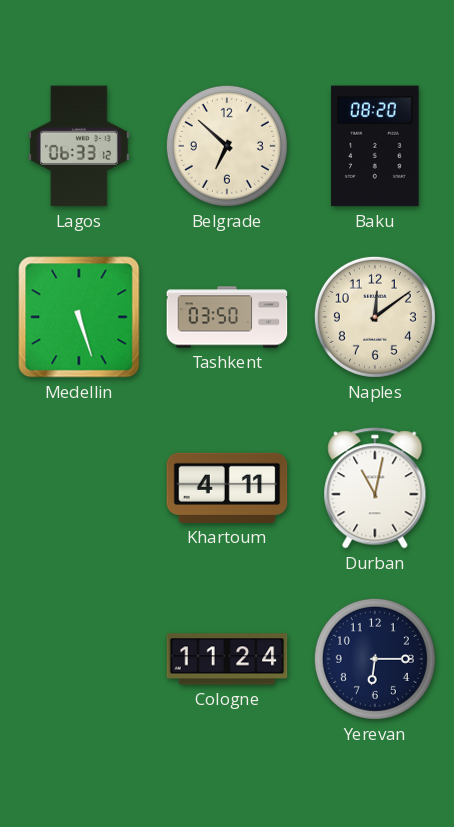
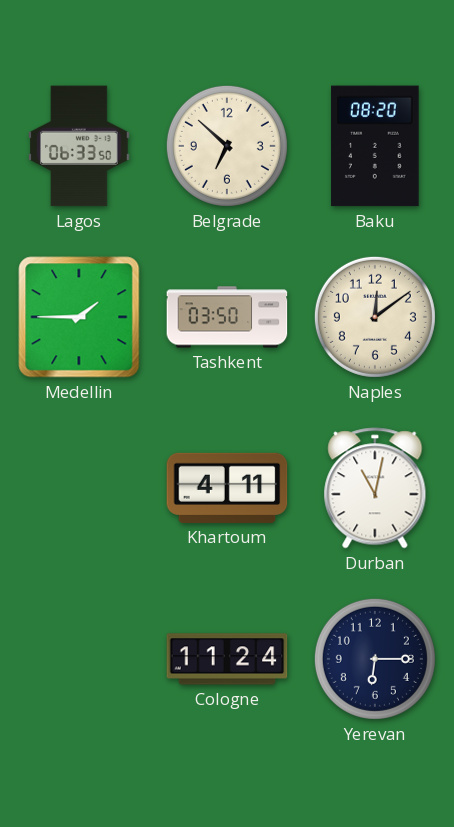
Lagos: 06:33:12 -> 06:33:50 (80, 146)
Medellin: 5:27 -> 1:45 (79, 317)
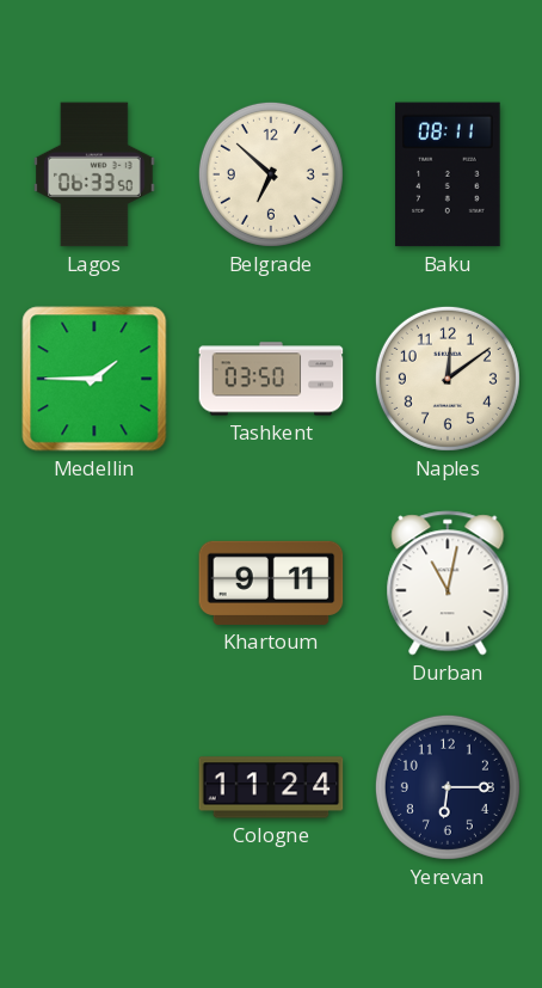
Baku: 08:20 -> 08:11 (448, 174)
Khartoum: 4:11 -> 9:11 (271, 583)
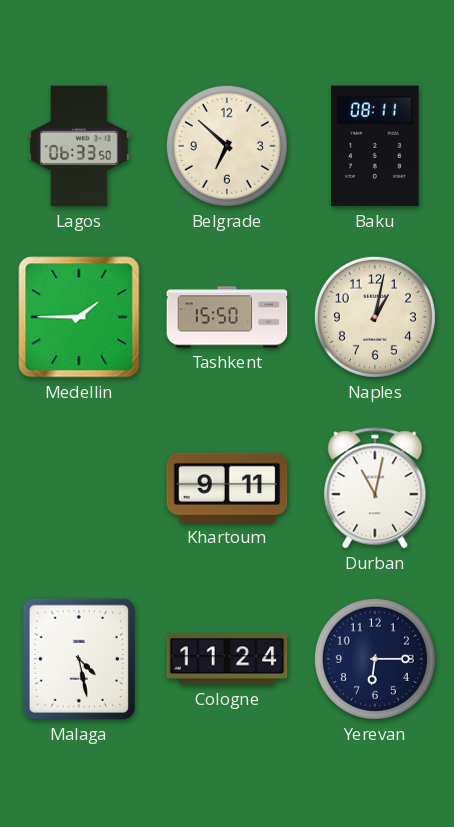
Tashkent: 03:50 -> 15:50 (227, 317)
Naples: 12:09 -> 1:02 (375, 317)
Malaga: none -> 4:28 (79, 659)
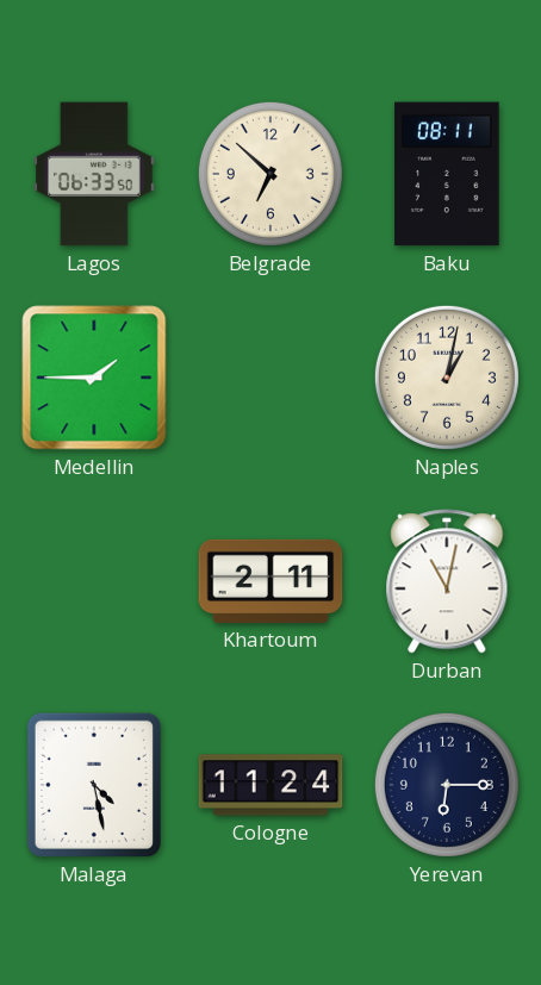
Tashkent: 15:50 -> none (227, 317)
Khartoum: 9:11 -> 2:11 (270, 581)
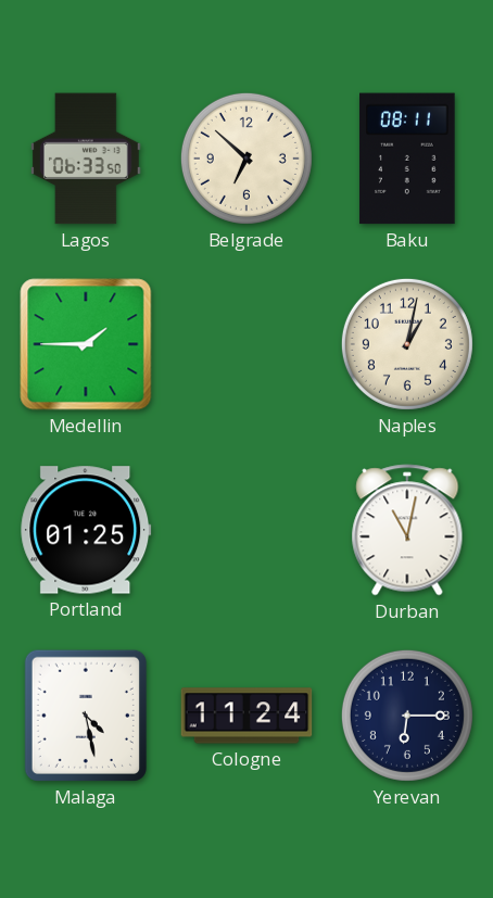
Portland: none -> 01:25 (86, 530)
Khartoum: 2:11 -> none (270, 581)
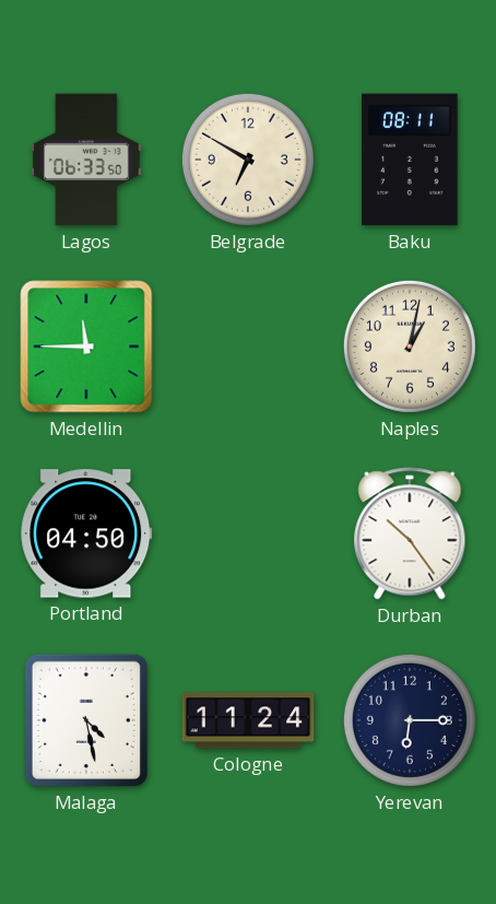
Belgrade: 6:52 -> 6:50 (248, 160)
Medellin: 1:45 -> 11:45 (86, 347)
Portland: 01:25 -> 04:50 (86, 533)
Durban: 11:02 -> 10:24 (410, 533)
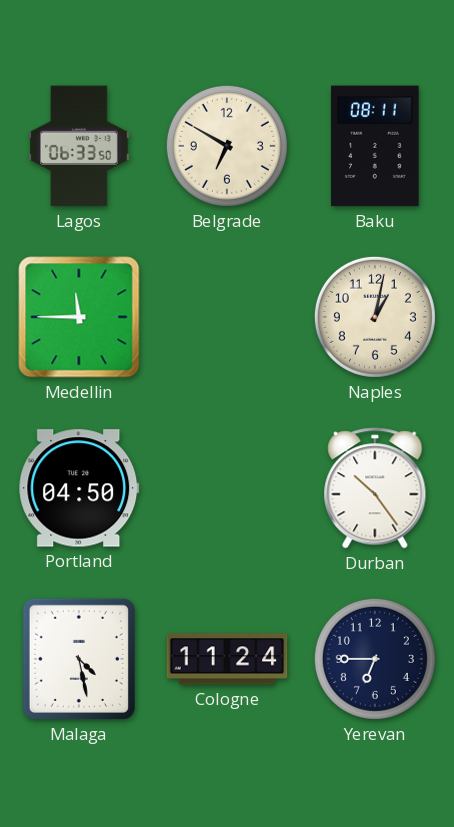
Yerevan: 6:15 -> 6:45 (375, 659)
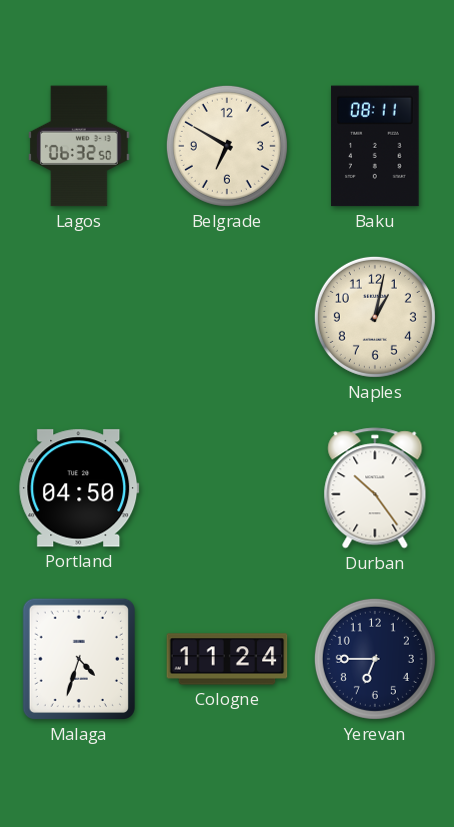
Lagos: 06:33 -> 06:32 (80, 146)
Medellin: 11:45 -> none (79, 317)
Malaga: 4:28 -> 4:33 (79, 659)
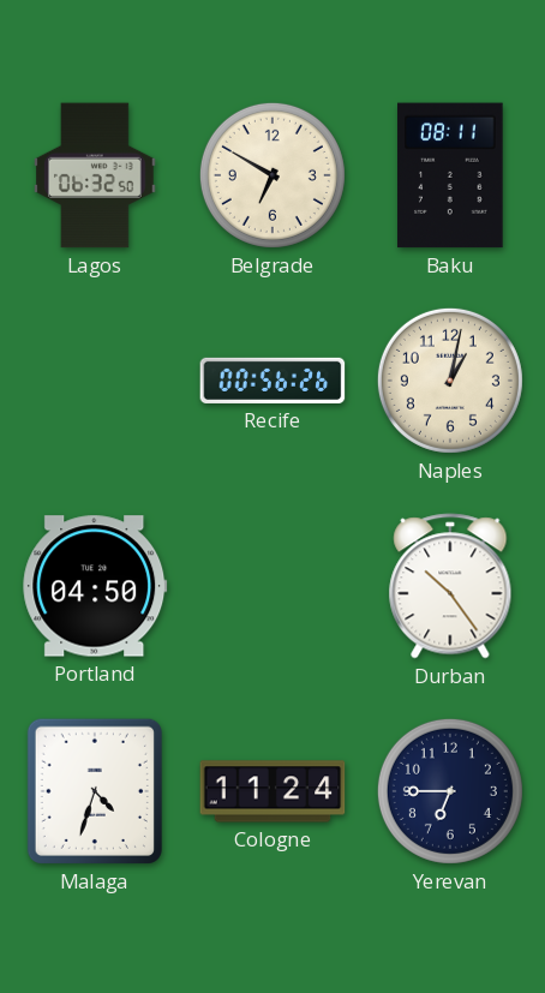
Recife: none -> 00:56 (272, 381)
